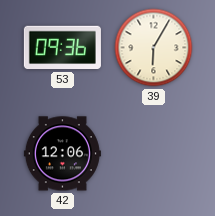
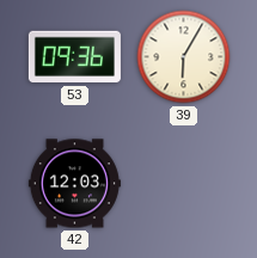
42: 12:06 -> 12:03 (74, 184)
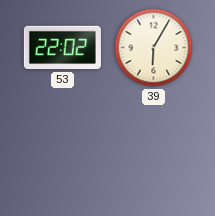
53: 09:36 -> 22:02 (62, 48)
42: 12:03 -> none (74, 184)
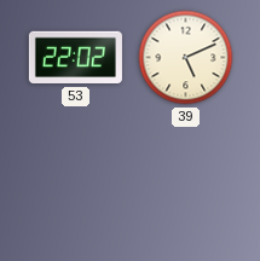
39: 6:05 -> 5:11 (186, 58)
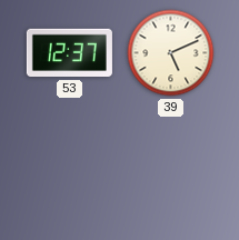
53: 22:02 -> 12:37 (69, 53)
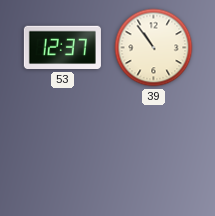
39: 5:11 -> 10:54 (154, 48)
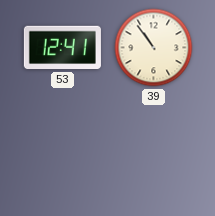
53: 12:37 -> 12:41 (62, 48)
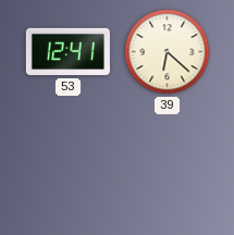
39: 10:54 -> 6:22 (168, 52)
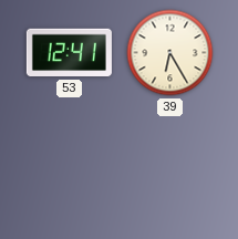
39: 6:22 -> 6:25 (170, 53)
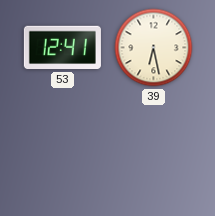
39: 6:25 -> 6:28 (154, 48)
